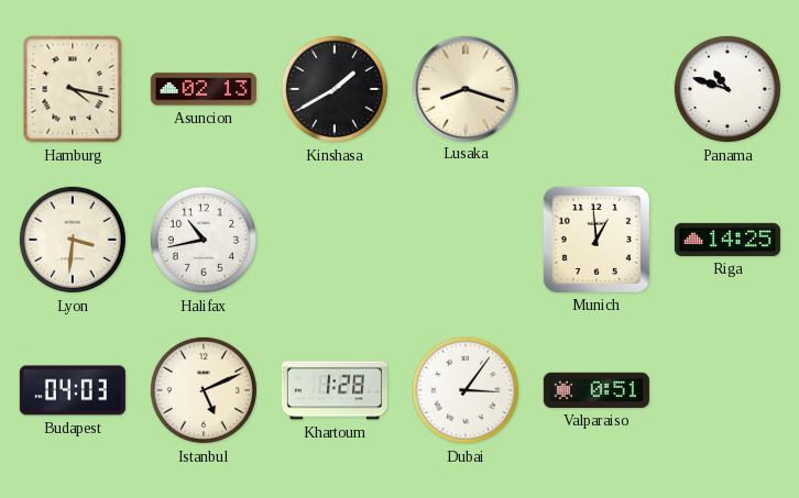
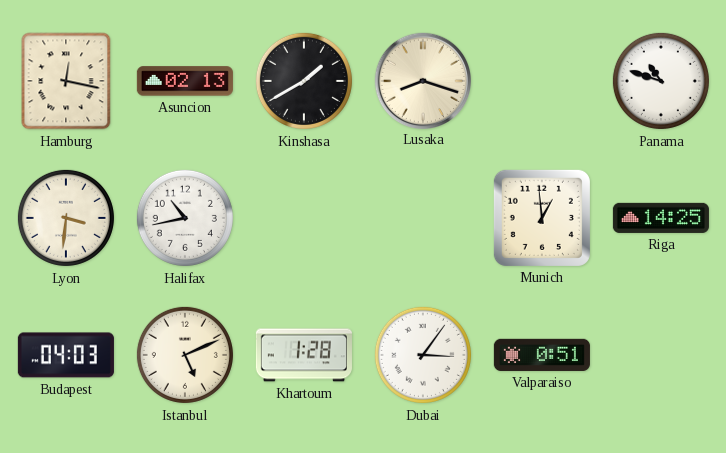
Hamburg: 4:17 -> 12:17 (66, 81)
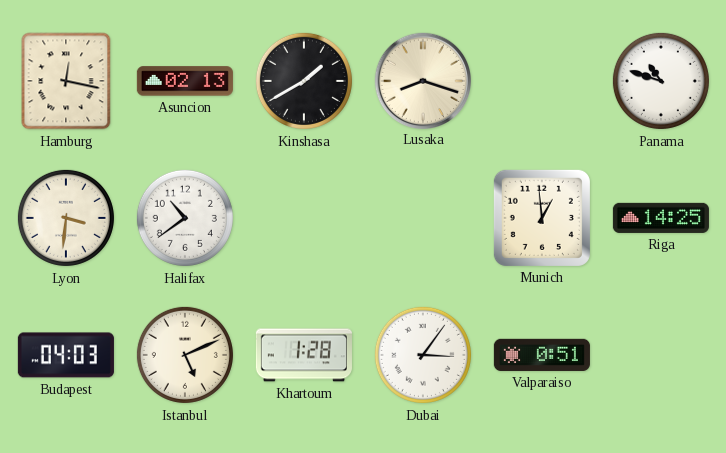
Halifax: 10:43 -> 10:39 (185, 218)
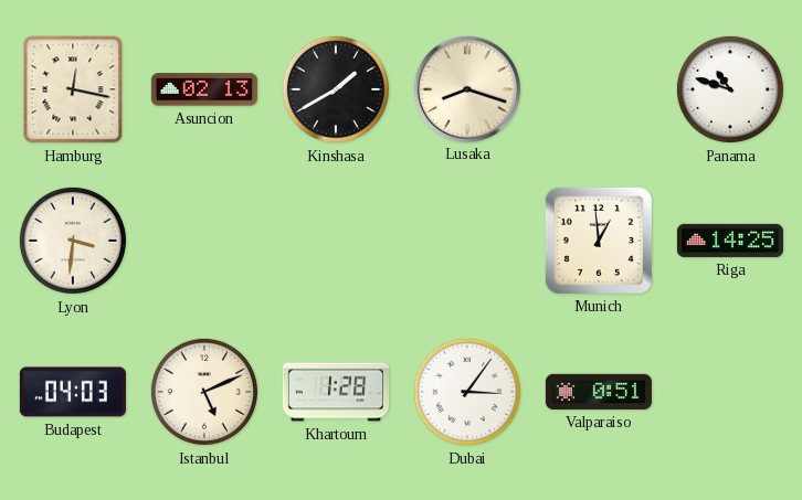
Halifax: 10:39 -> none (185, 218)
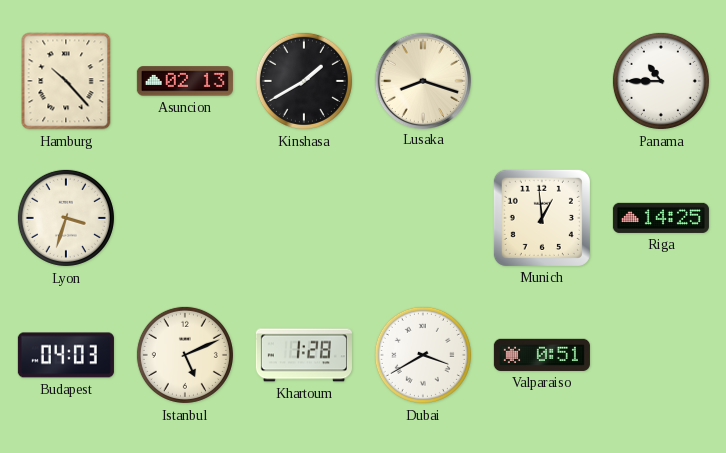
Hamburg: 12:17 -> 10:23 (66, 81)
Panama: 10:48 -> 10:45 (661, 81)
Lyon: 3:31 -> 3:33 (66, 218)
Dubai: 3:06 -> 3:40 (423, 355)
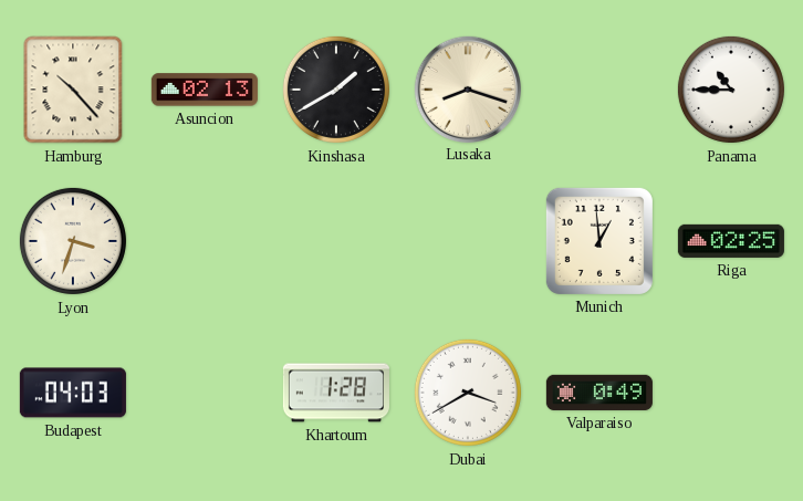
Riga: 14:25 -> 02:25 (731, 241)
Istanbul: 5:11 -> none (185, 355)
Valparaiso: 0:51 -> 0:49 (599, 393)
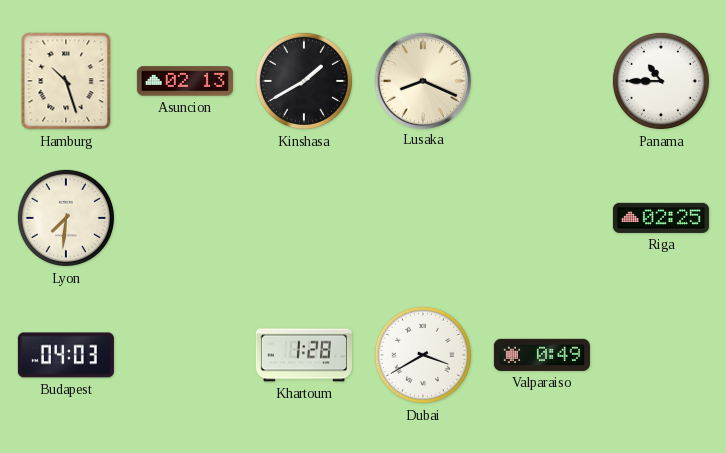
Hamburg: 10:23 -> 10:27 (66, 81)
Lusaka: 8:18 -> 8:19 (422, 80)
Lyon: 3:33 -> 7:31 (66, 218)
Munich: 12:59 -> none (599, 241)
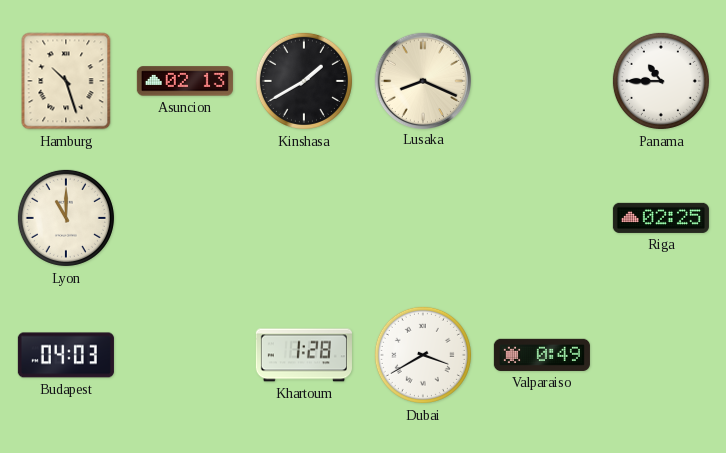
Lyon: 7:31 -> 11:00 (66, 218)
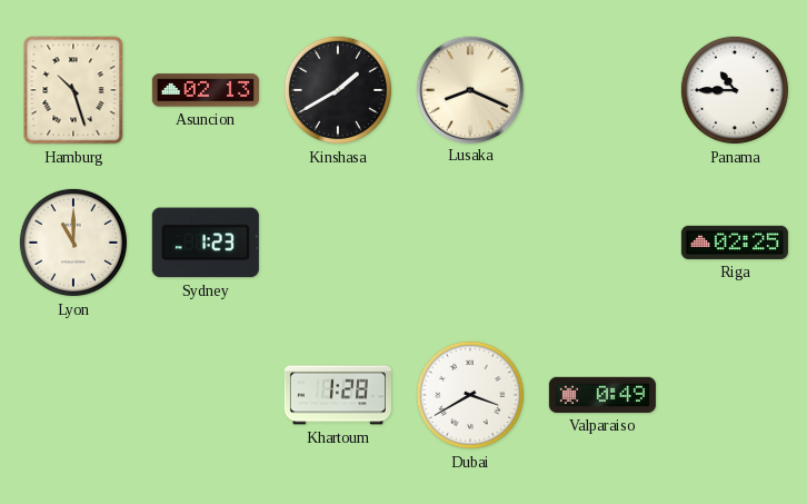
Sydney: none -> 1:23 (206, 243)
Budapest: 04:03 -> none (66, 355)
